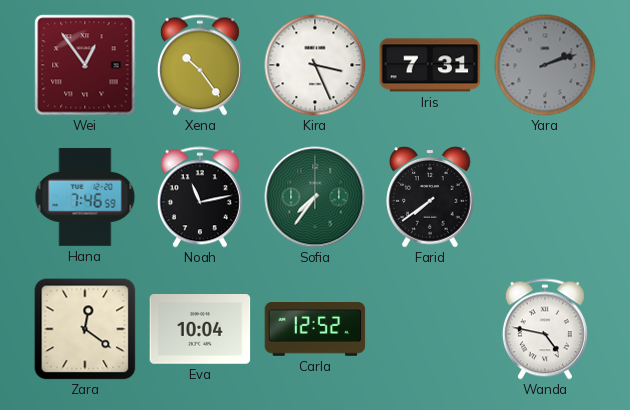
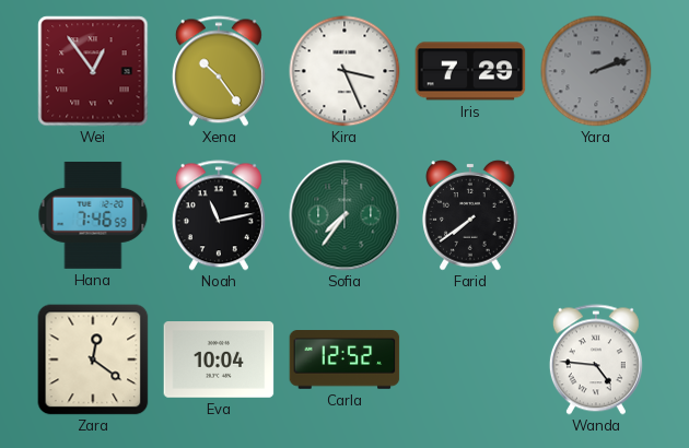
Iris: 7:31 -> 7:29 (470, 71)
Wanda: 4:47 -> 4:46 (596, 359)
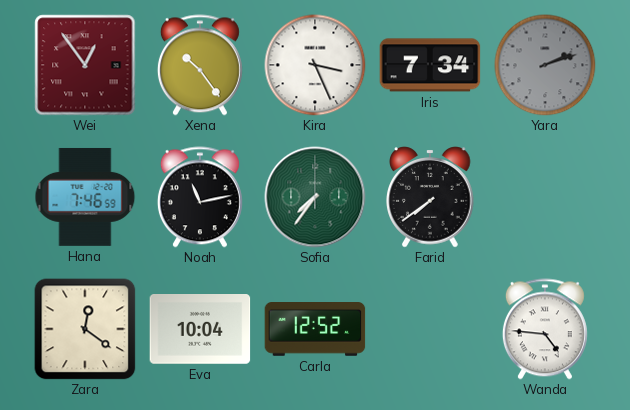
Iris: 7:29 -> 7:34 (430, 65)
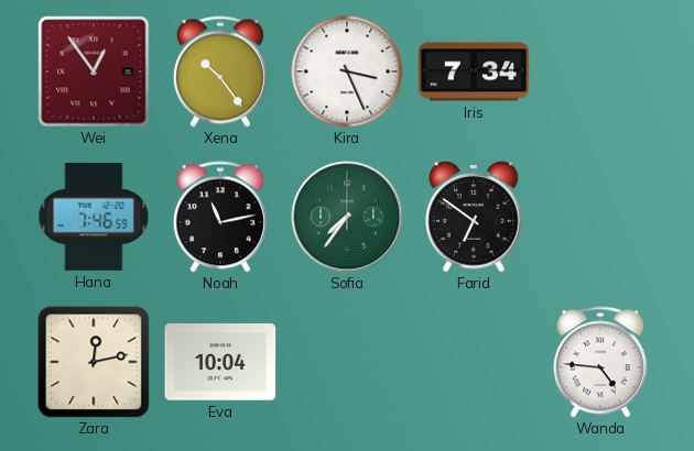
Yara: 2:12 -> none (545, 65)
Farid: 7:39 -> 6:51 (474, 217)
Zara: 12:21 -> 12:13 (94, 362)
Carla: 12:52 -> none (315, 330)
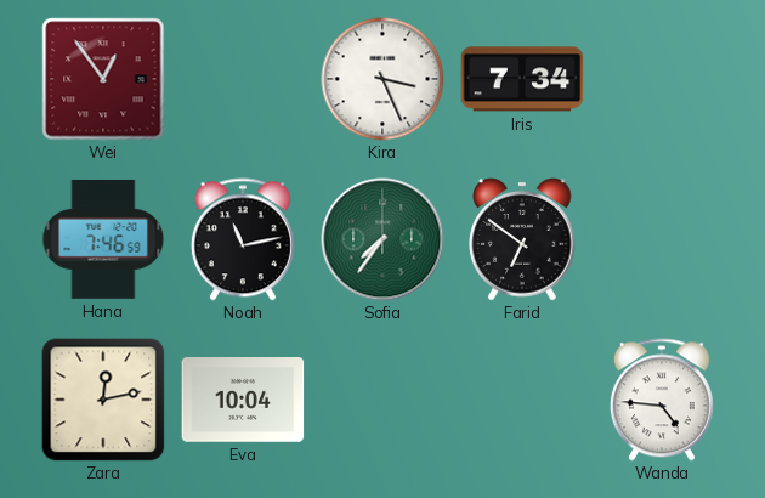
Xena: 10:24 -> none (220, 71)
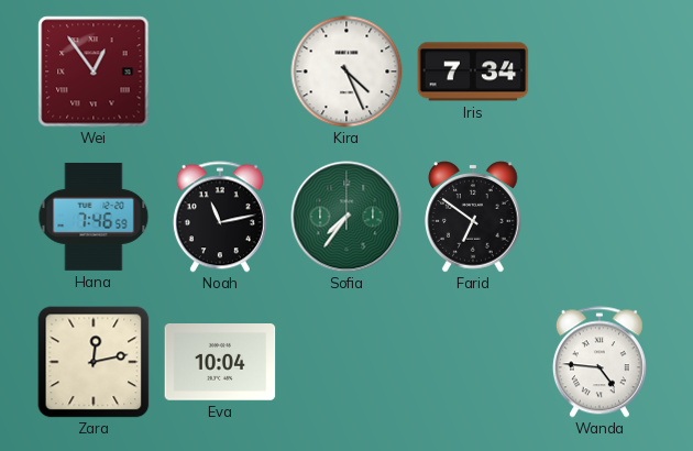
Kira: 3:26 -> 4:26 (346, 71)
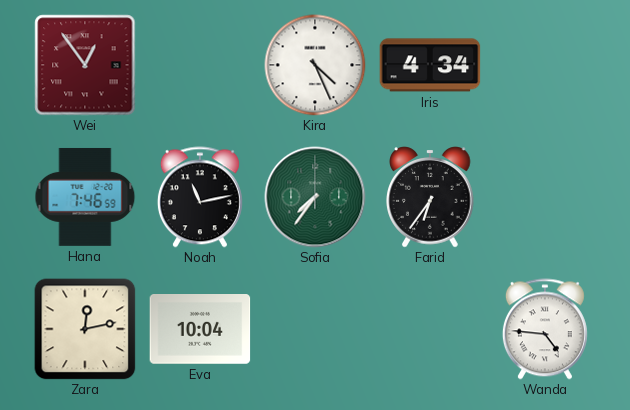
Iris: 7:34 -> 4:34 (430, 65)
Farid: 6:51 -> 6:36 (430, 197)
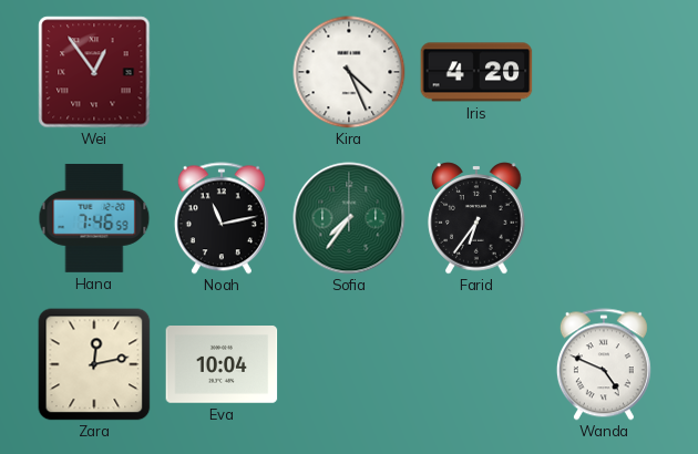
Iris: 4:34 -> 4:20 (476, 72)
Wanda: 4:46 -> 4:49 (604, 364)
